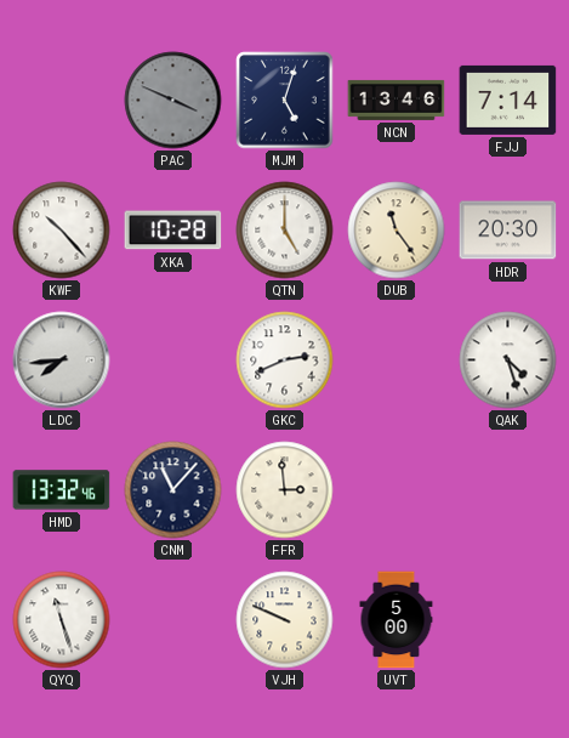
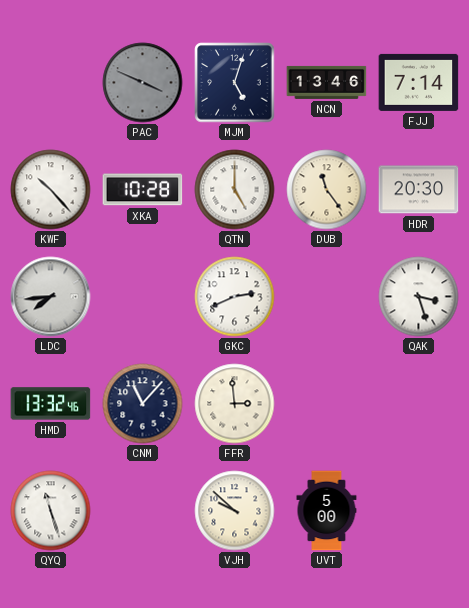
QAK: 4:27 -> 3:27 (419, 297)
VJH: 9:49 -> 9:52 (235, 511)
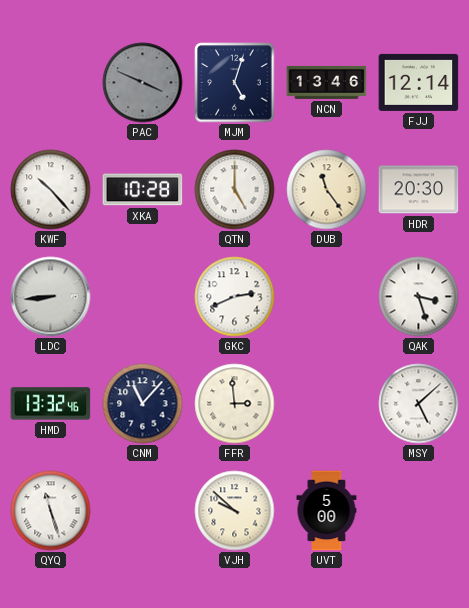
FJJ: 7:14 -> 12:14 (419, 82)
LDC: 7:44 -> 8:44 (51, 297)
MSY: none -> 5:08 (419, 404)
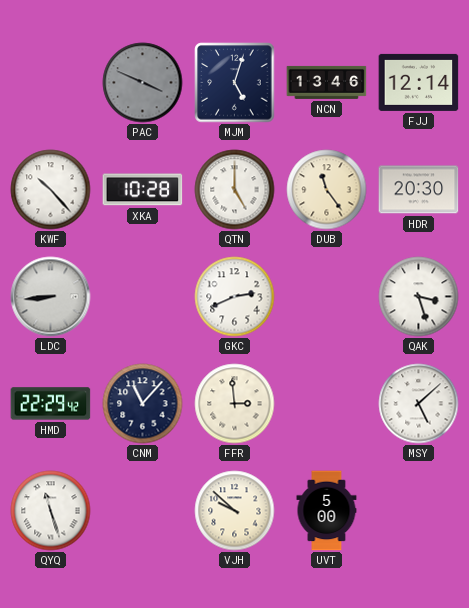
HMD: 13:32 -> 22:29 (51, 404)
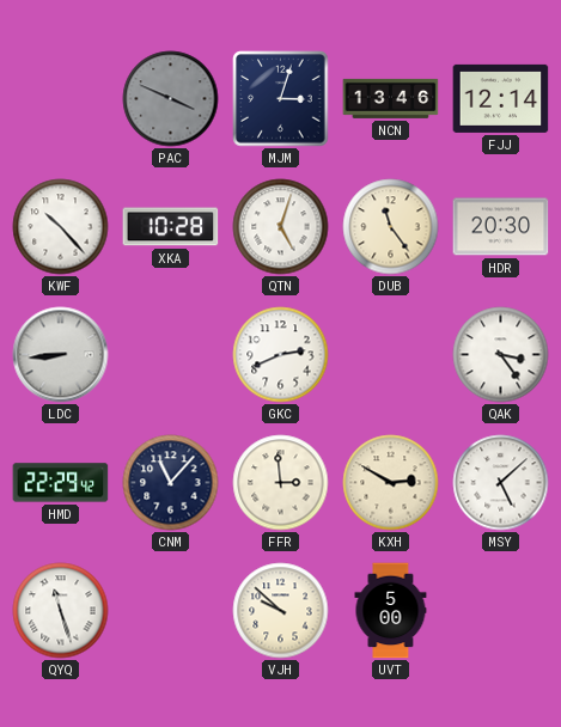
MJM: 5:03 -> 3:03 (281, 99)
QTN: 5:00 -> 5:03 (281, 227)
QAK: 3:27 -> 3:24 (501, 355)
KXH: none -> 2:50 (391, 483)
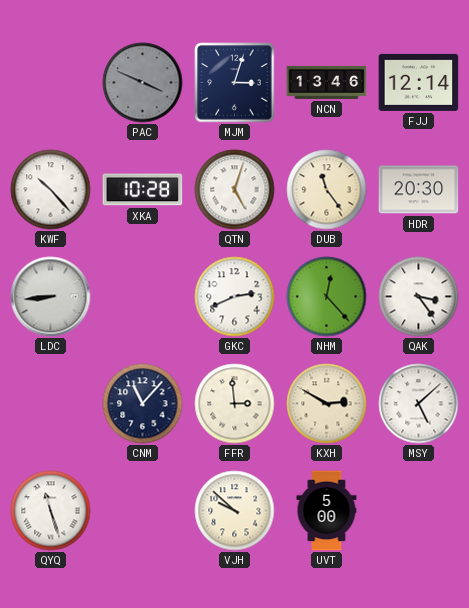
NHM: none -> 12:23 (327, 297)
HMD: 22:29 -> none (61, 483)
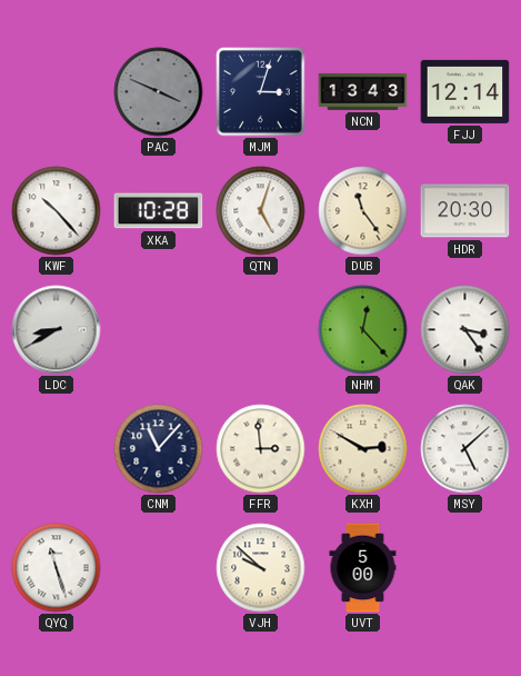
NCN: 13:46 -> 13:43 (363, 91)
LDC: 8:44 -> 8:40 (57, 330)
GKC: 2:41 -> none (235, 297)
